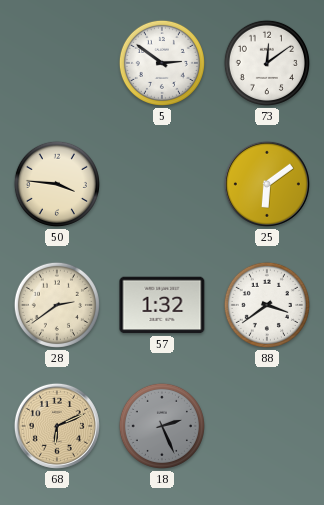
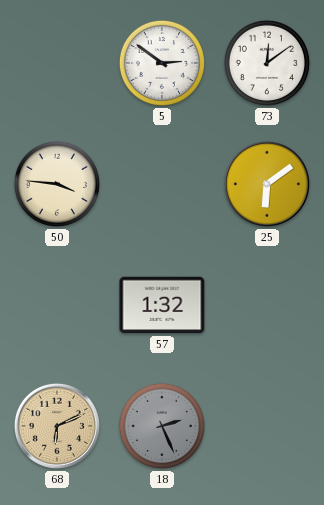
28: 2:39 -> none (57, 305)
88: 3:39 -> none (267, 305)
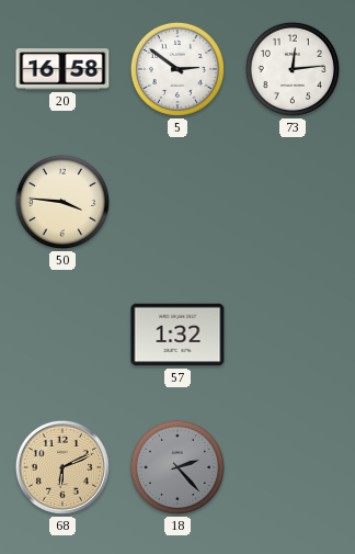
20: none -> 16:58 (62, 69)
73: 12:09 -> 12:14 (293, 69)
25: 6:09 -> none (267, 184)
18: 2:26 -> 2:23 (177, 467)
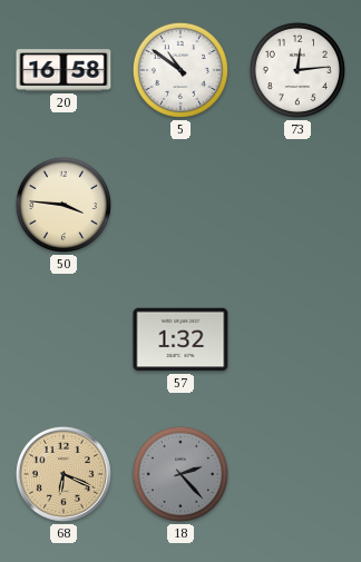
5: 2:51 -> 10:51 (180, 70)
68: 6:11 -> 6:19 (64, 474)
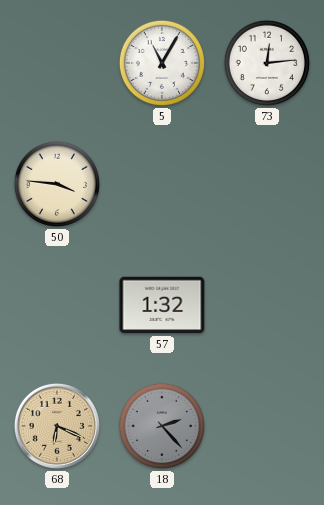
20: 16:58 -> none (64, 70)
5: 10:51 -> 11:05 (162, 63)
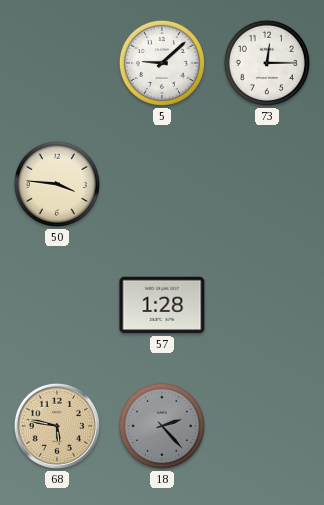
5: 11:05 -> 9:08 (162, 63)
73: 12:14 -> 12:15 (267, 63)
57: 1:32 -> 1:28 (162, 305)
68: 6:19 -> 5:47 (57, 426)
